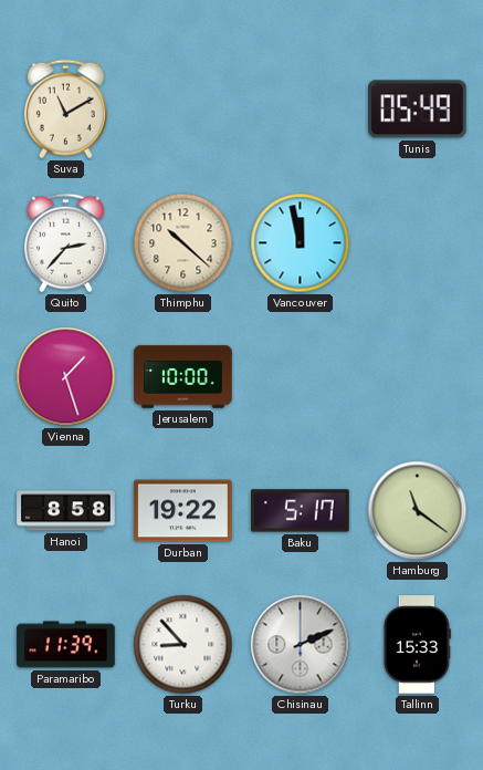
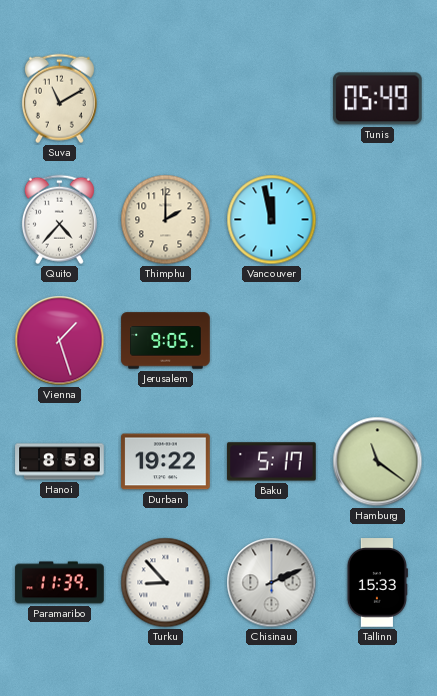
Quito: 2:37 -> 4:37 (59, 220)
Thimphu: 10:22 -> 2:00 (166, 220)
Jerusalem: 10:00 -> 9:05 (166, 341)
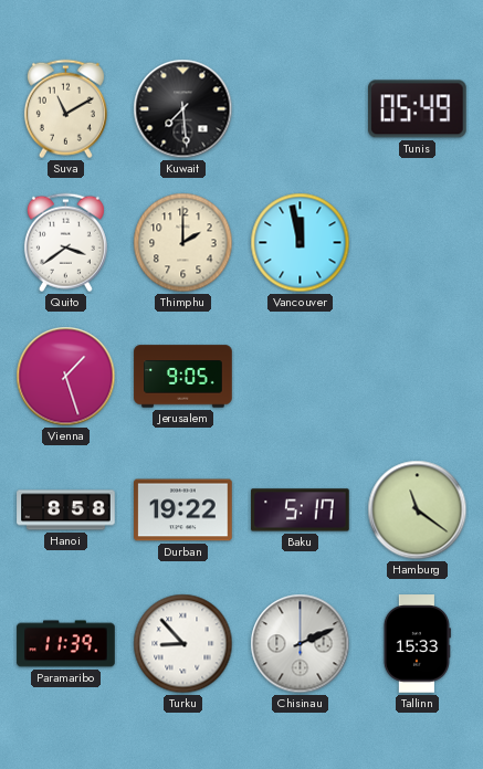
Kuwait: none -> 7:29 (183, 109)
Quito: 4:37 -> 3:39 (65, 243)
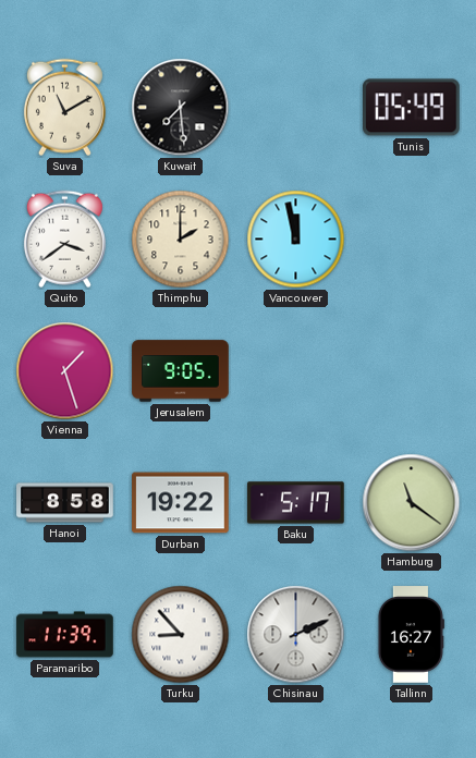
Tallinn: 15:33 -> 16:27 (411, 635)
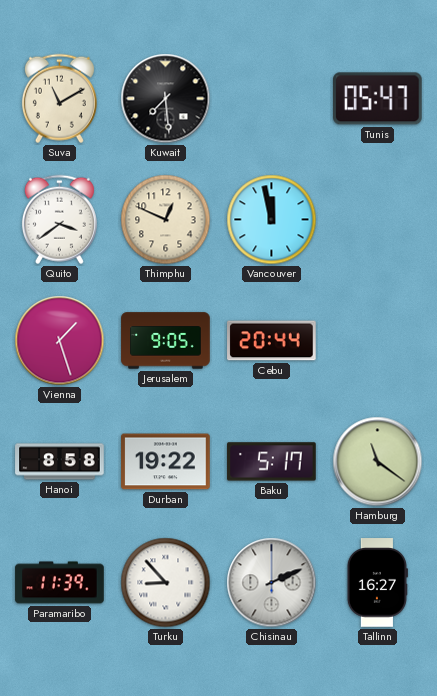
Tunis: 05:49 -> 05:47 (378, 99)
Thimphu: 2:00 -> 12:49 (166, 220)
Cebu: none -> 20:44 (272, 341)
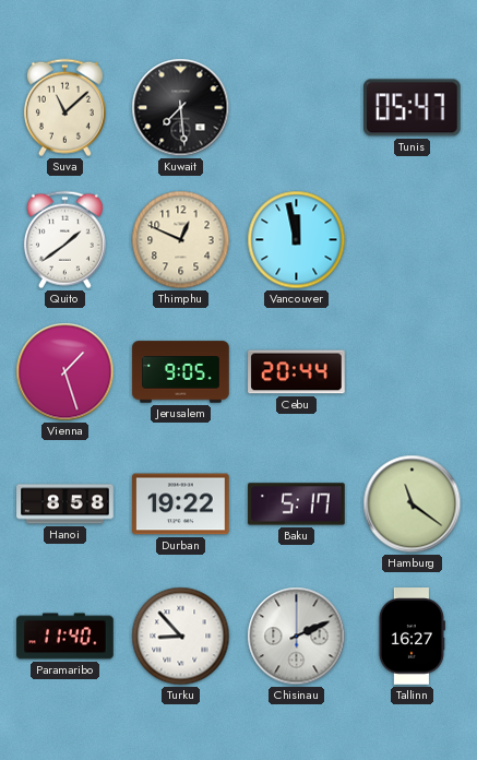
Suva: 11:10 -> 11:08 (64, 108)
Quito: 3:39 -> 1:39 (64, 240)
Paramaribo: 11:39 -> 11:40 (65, 637)
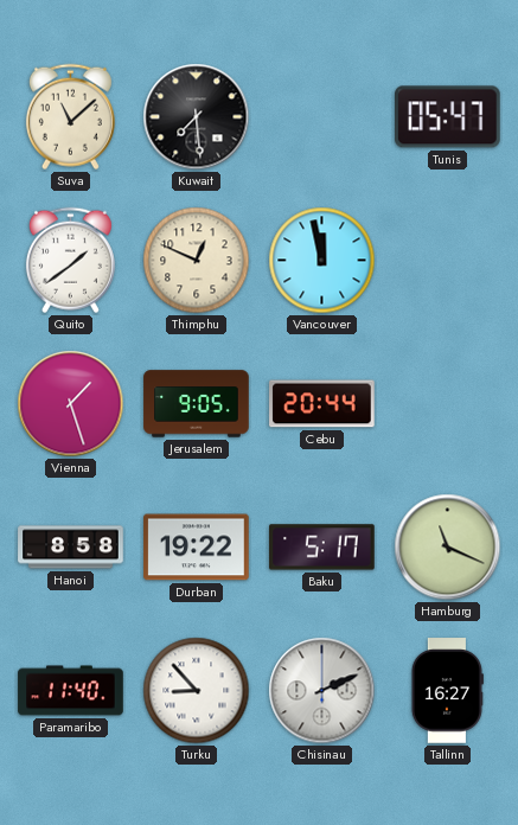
Hamburg: 11:21 -> 11:19 (448, 548)
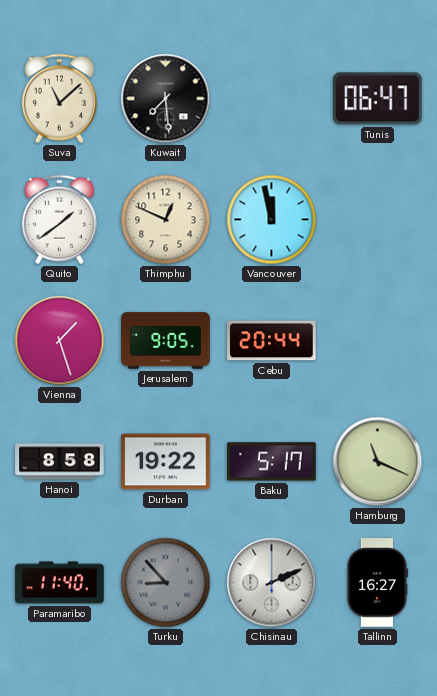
Tunis: 05:47 -> 06:47 (378, 99)
Turku dial: white -> grey (166, 583)
